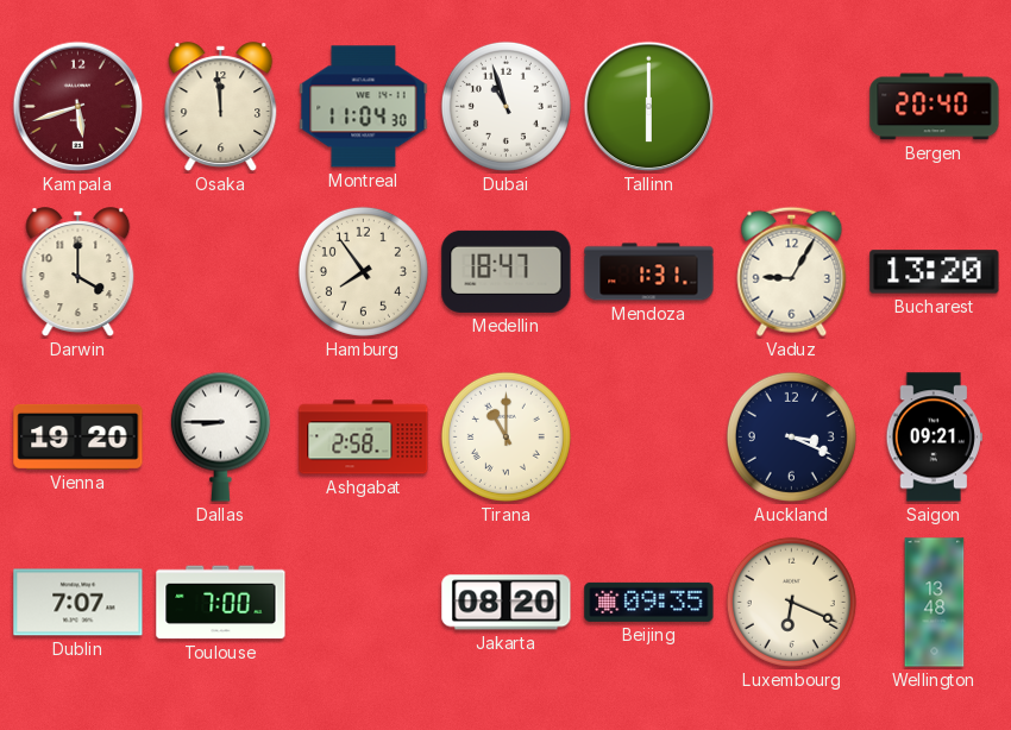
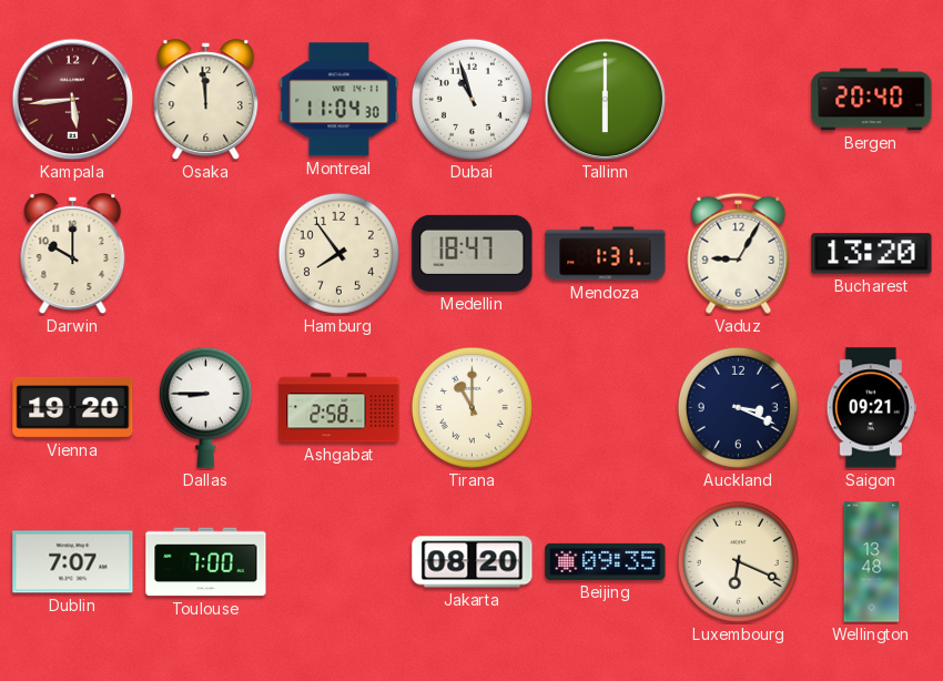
Kampala: 5:42 -> 5:44 (73, 100)
Darwin: 4:00 -> 10:00 (73, 254)
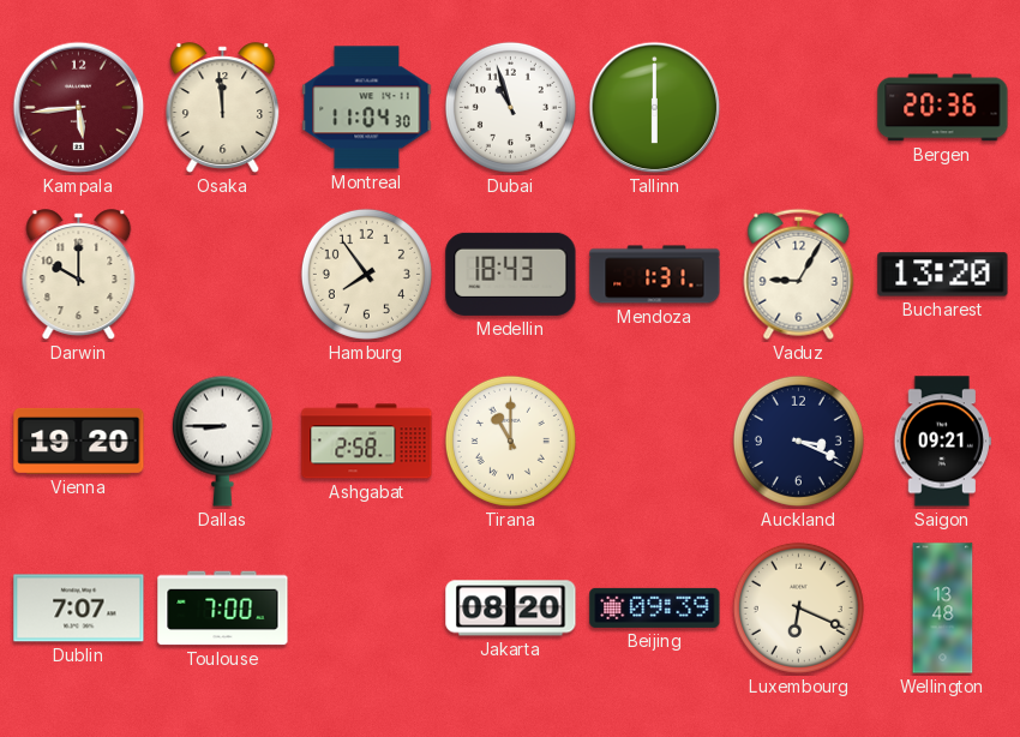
Bergen: 20:40 -> 20:36 (943, 108)
Medellin: 18:47 -> 18:43 (511, 274)
Beijing: 09:35 -> 09:39 (655, 607)
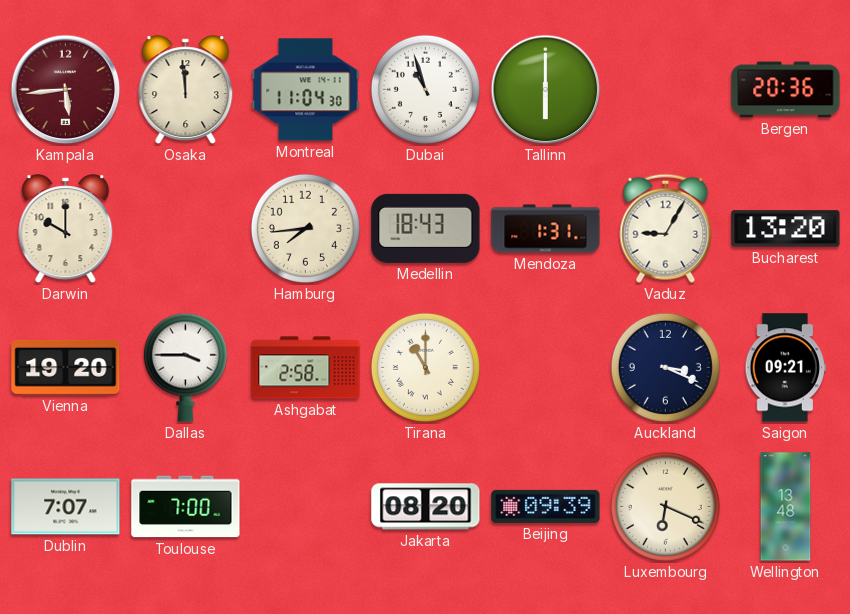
Hamburg: 7:54 -> 7:44 (305, 228)
Dallas: 8:45 -> 3:45 (185, 367)
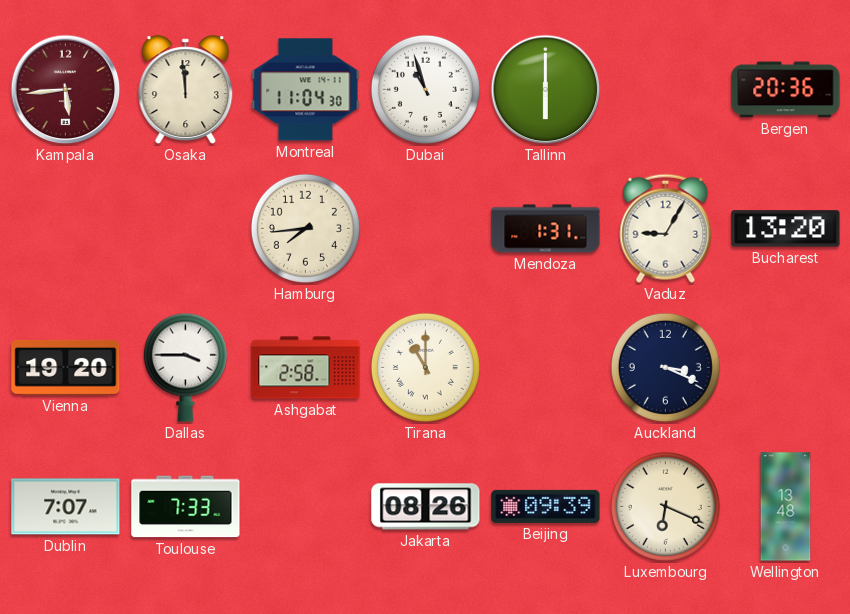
Darwin: 10:00 -> none (66, 229)
Medellin: 18:43 -> none (426, 228)
Saigon: 09:21 -> none (785, 368)
Toulouse: 7:00 -> 7:33 (186, 507)
Jakarta: 08:20 -> 08:26 (426, 507)
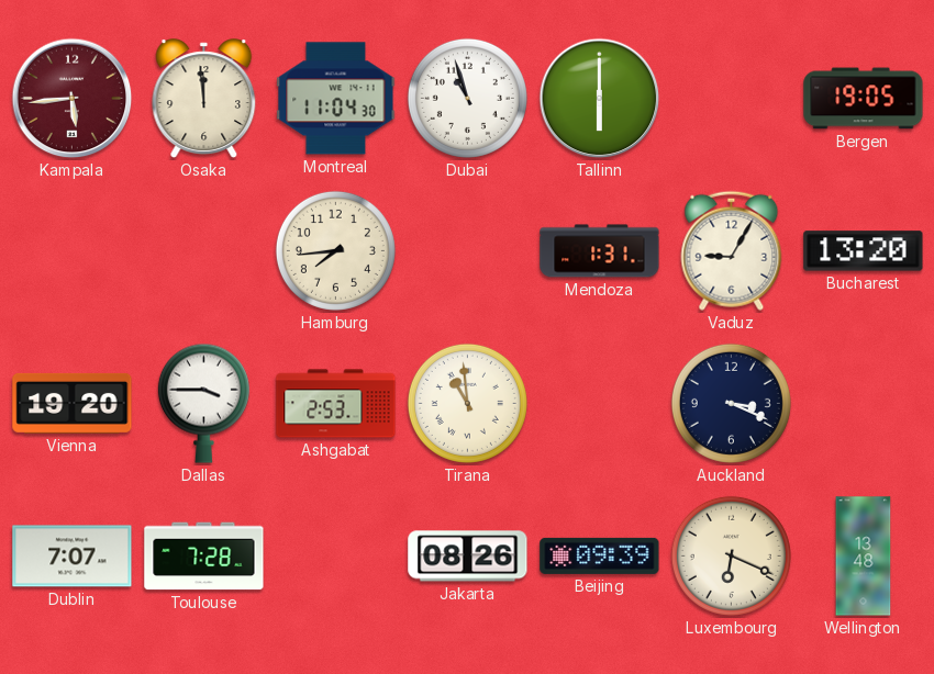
Bergen: 20:36 -> 19:05 (864, 99)
Ashgabat: 2:58 -> 2:53 (336, 404)
Tirana: 11:00 -> 10:59 (467, 403)
Toulouse: 7:33 -> 7:28 (204, 557)
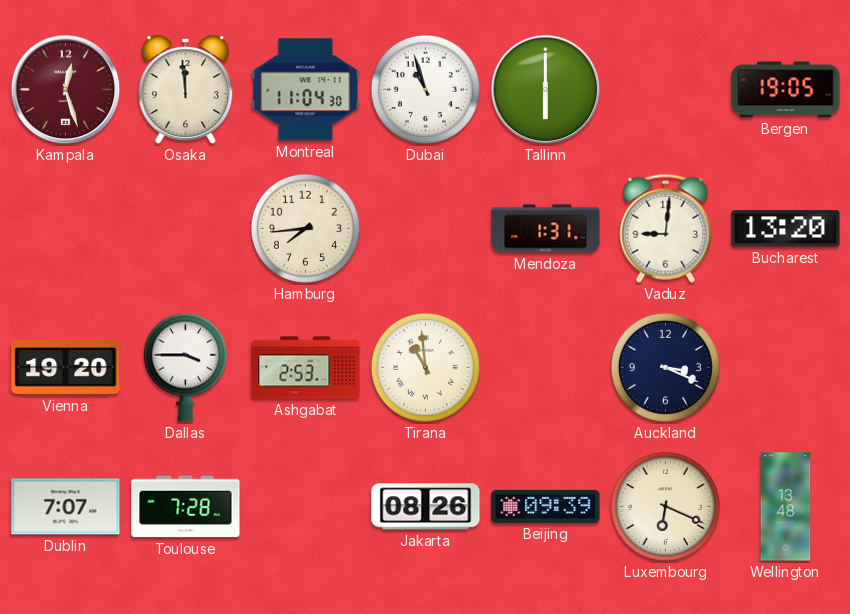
Kampala: 5:44 -> 12:27 (66, 90)
Vaduz: 9:05 -> 9:01 (666, 228)
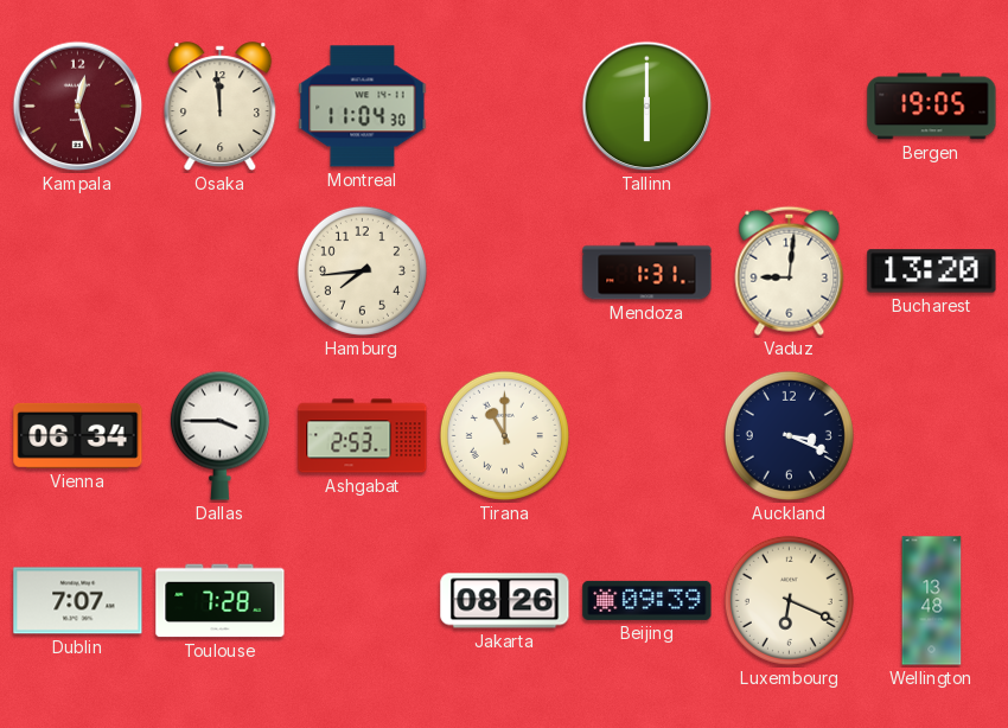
Dubai: 10:57 -> none (425, 89)
Vienna: 19:20 -> 06:34 (78, 435)
Tirana: 10:59 -> 11:00 (504, 435)
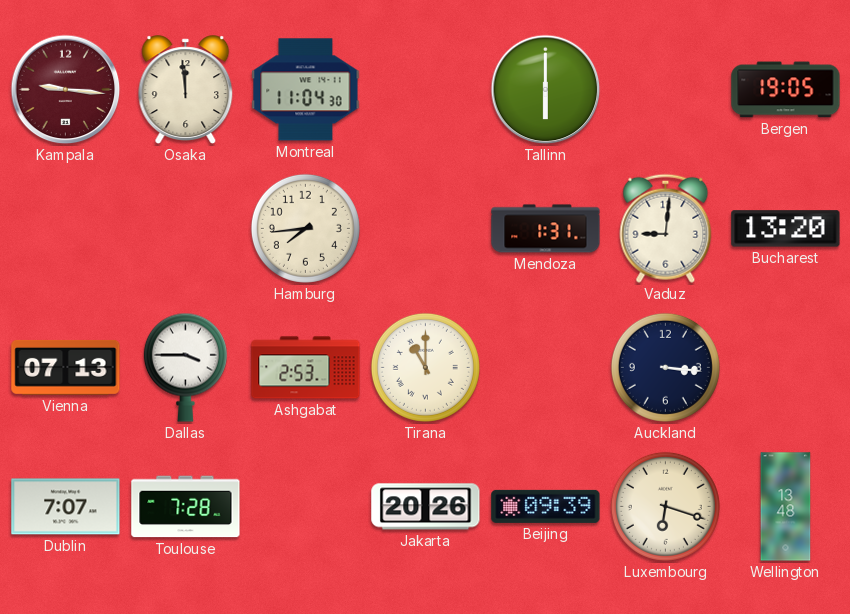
Kampala: 12:27 -> 9:16 (66, 90)
Vienna: 06:34 -> 07:13 (66, 367)
Auckland: 3:19 -> 3:16 (665, 367)
Jakarta: 08:26 -> 20:26 (426, 507)
Luxembourg: 6:19 -> 6:18 (665, 506)
